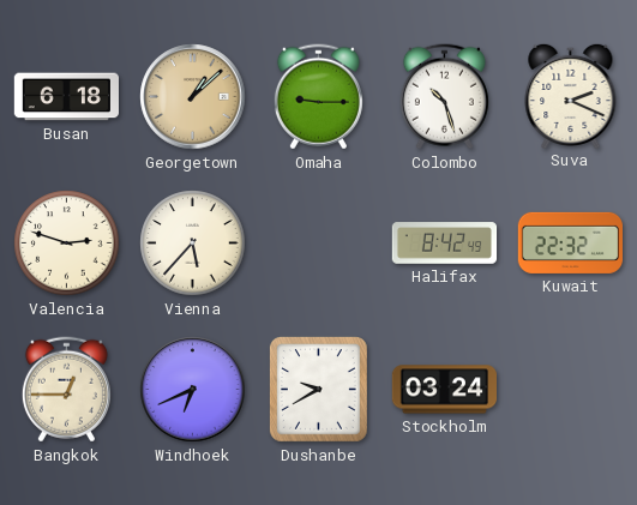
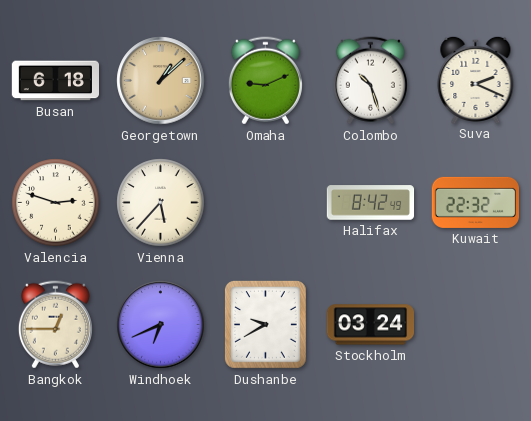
Omaha: 9:15 -> 9:11 (265, 81)
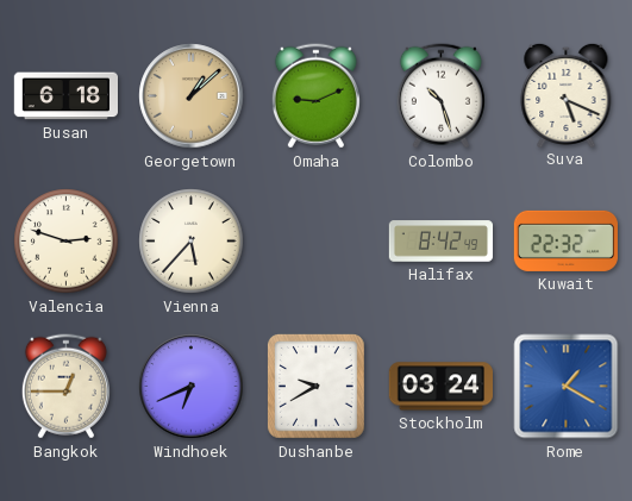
Suva: 2:19 -> 5:19 (567, 94)
Rome: none -> 1:20 (567, 387)
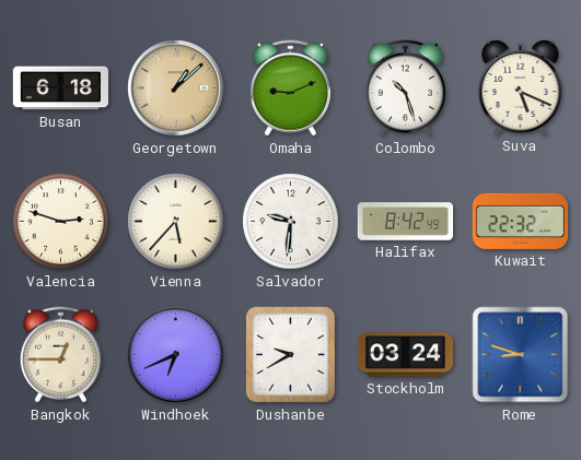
Salvador: none -> 9:31 (291, 222)
Rome: 1:20 -> 8:48 (521, 355)
